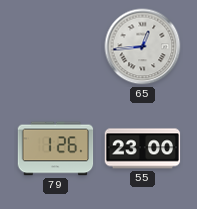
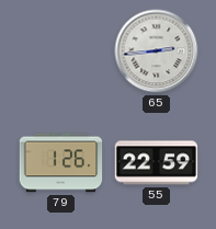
65: 12:44 -> 2:44 (157, 51)
55: 23:00 -> 22:59 (157, 163)
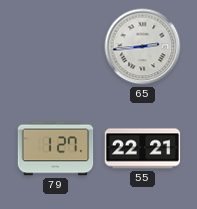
79: 1:26 -> 1:27 (56, 149)
55: 22:59 -> 22:21 (143, 149)
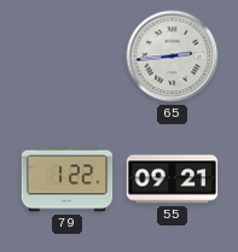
79: 1:27 -> 1:22 (68, 180)
55: 22:21 -> 09:21 (173, 180)
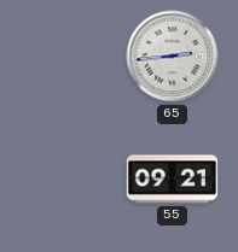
79: 1:22 -> none (68, 180)
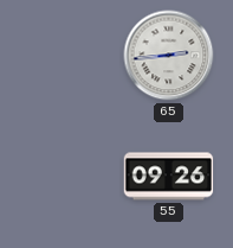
55: 09:21 -> 09:26 (169, 177)
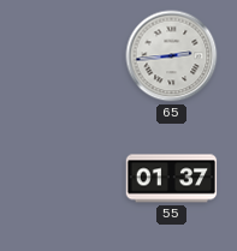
55: 09:26 -> 01:37 (172, 179)
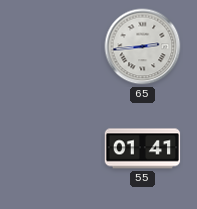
55: 01:37 -> 01:41 (143, 149)
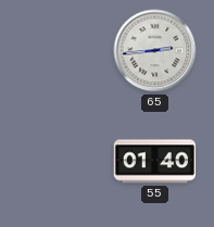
55: 01:41 -> 01:40 (155, 162)
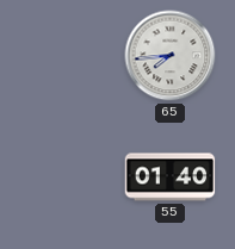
65: 2:44 -> 7:44 (171, 56)
